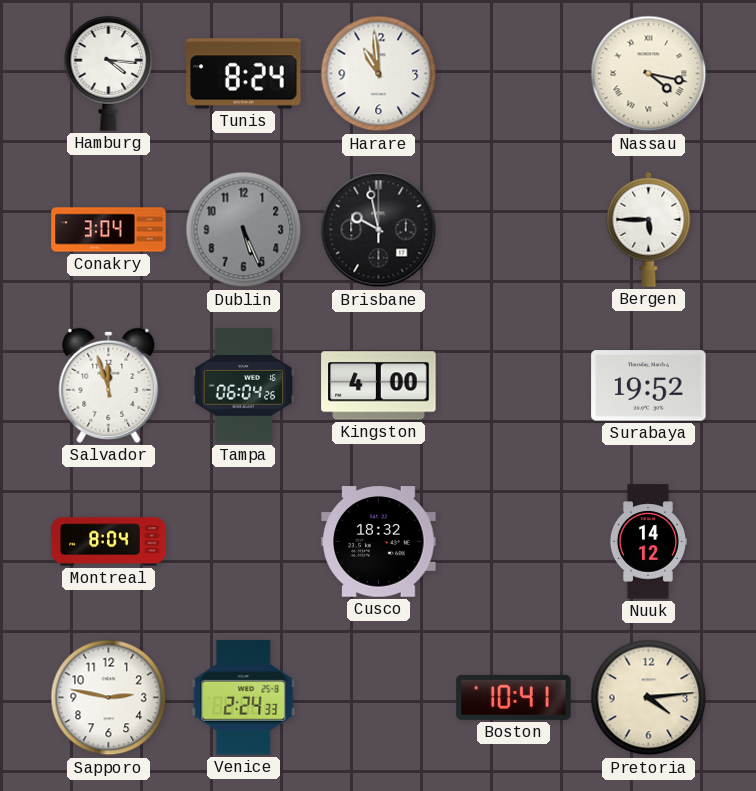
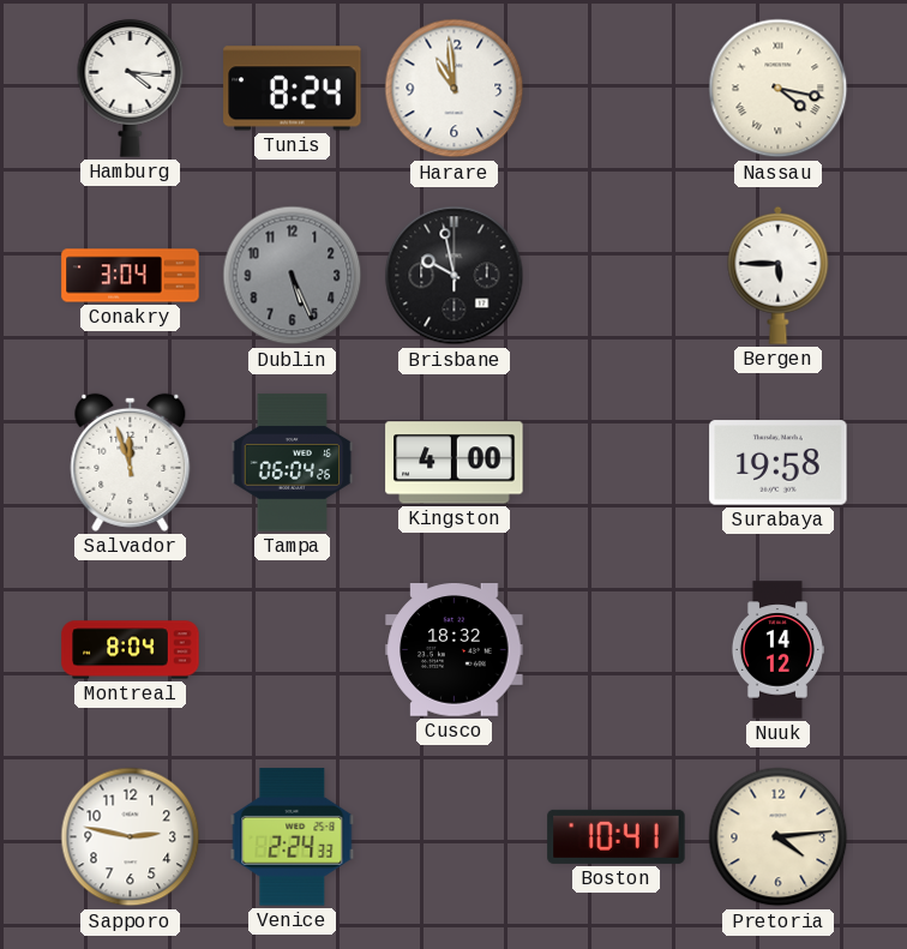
Surabaya: 19:52 -> 19:58 (779, 463)
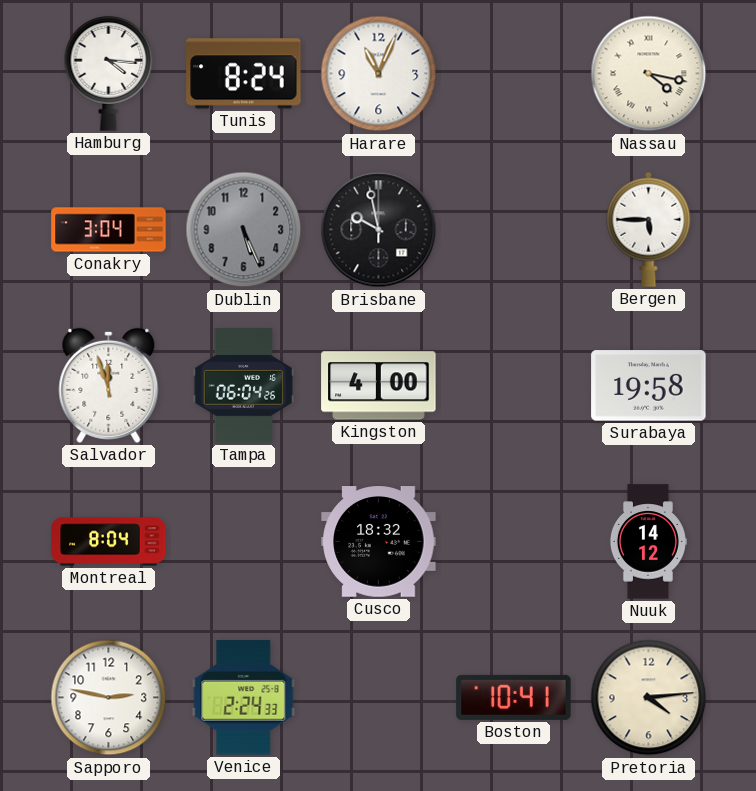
Harare: 10:59 -> 11:04 (379, 74)
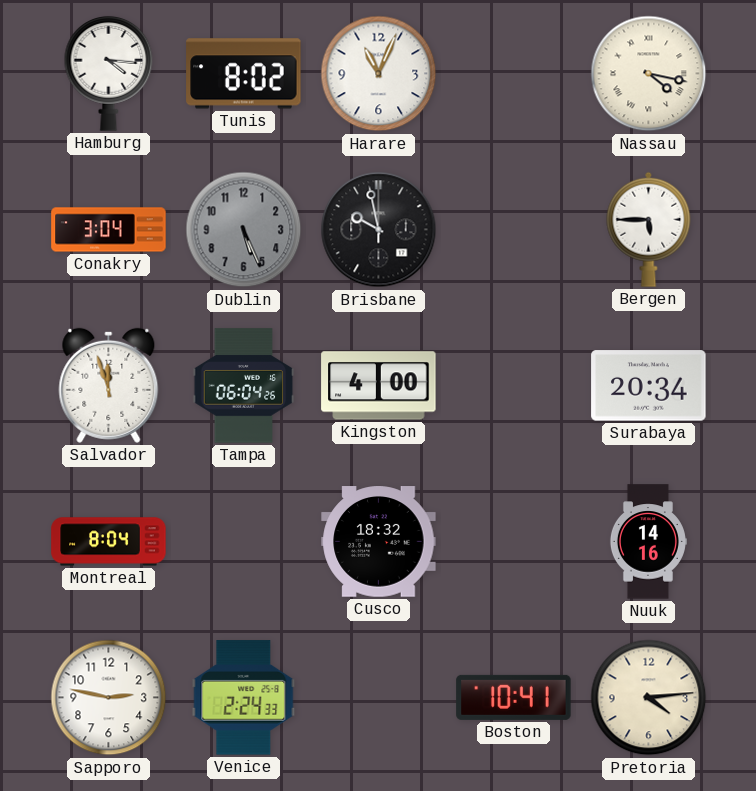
Tunis: 8:24 -> 8:02 (244, 74)
Surabaya: 19:58 -> 20:34 (649, 386)
Nuuk: 14:12 -> 14:16 (648, 542)
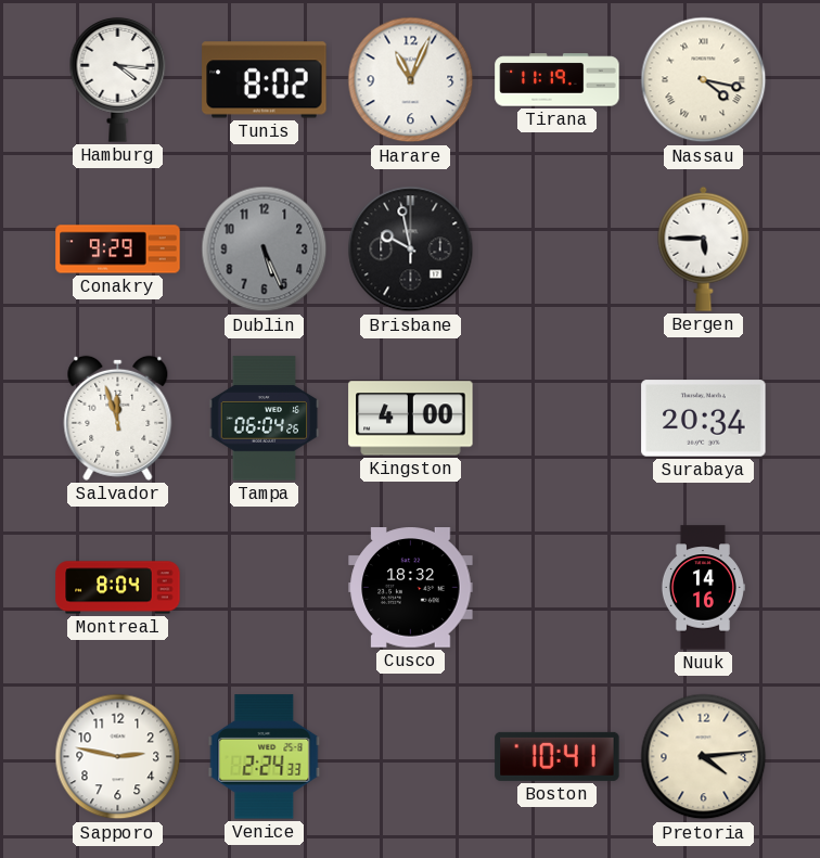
Tirana: none -> 11:19 (558, 80)
Conakry: 3:04 -> 9:29 (118, 249)
